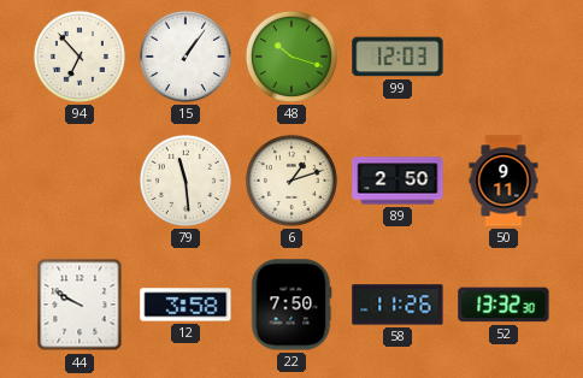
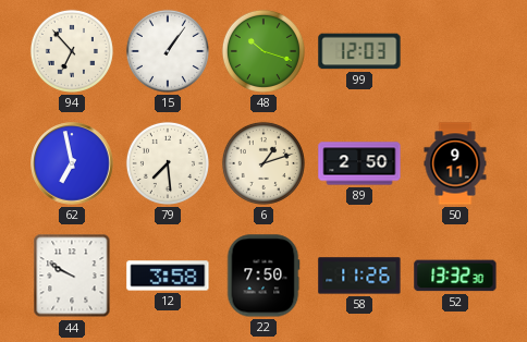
62: none -> 6:58 (72, 163)
79: 11:29 -> 7:29 (168, 163)
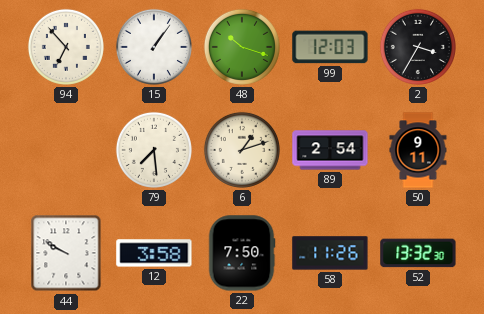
2: none -> 3:35 (418, 47)
62: 6:58 -> none (72, 163)
89: 2:50 -> 2:54 (330, 150)
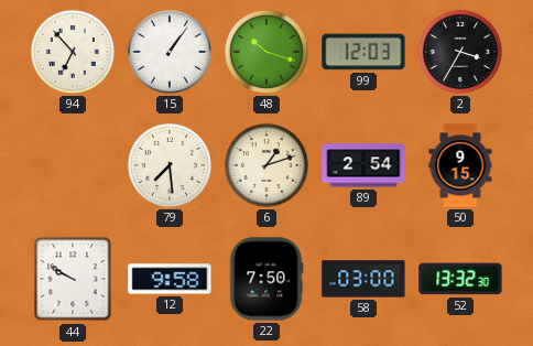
50: 9:11 -> 9:15 (460, 165)
12: 3:58 -> 9:58 (170, 279)
58: 11:26 -> 03:00 (363, 279)
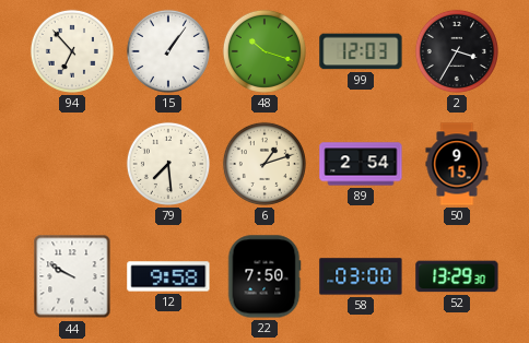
52: 13:32 -> 13:29 (457, 276)
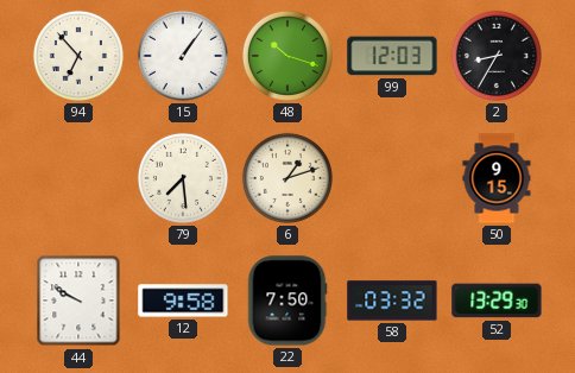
2: 3:35 -> 8:35 (497, 56)
89: 2:54 -> none (361, 164)
58: 03:00 -> 03:32 (392, 301)
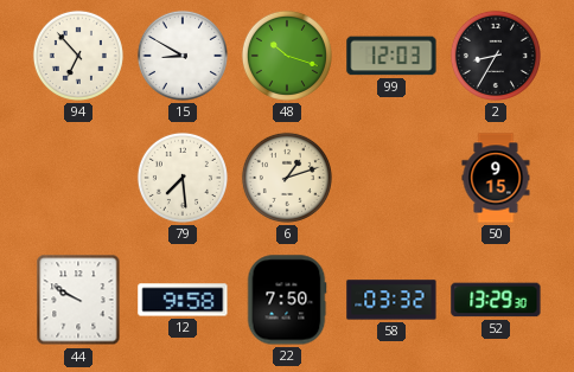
15: 1:06 -> 8:50 (183, 56)
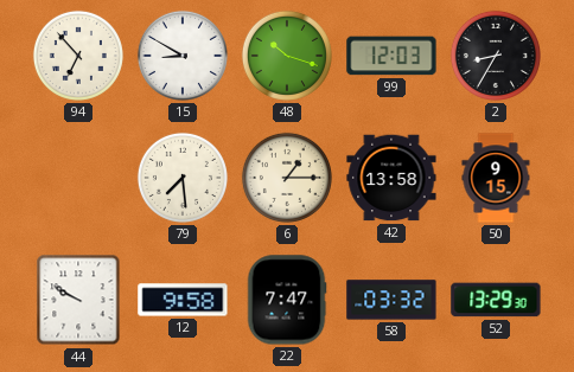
6: 1:12 -> 1:15 (287, 178)
42: none -> 13:58 (391, 178)
22: 7:50 -> 7:47 (287, 300)
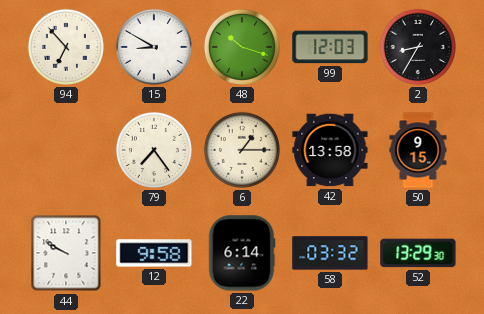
79: 7:29 -> 7:24 (154, 150)
22: 7:47 -> 6:14 (242, 253)
